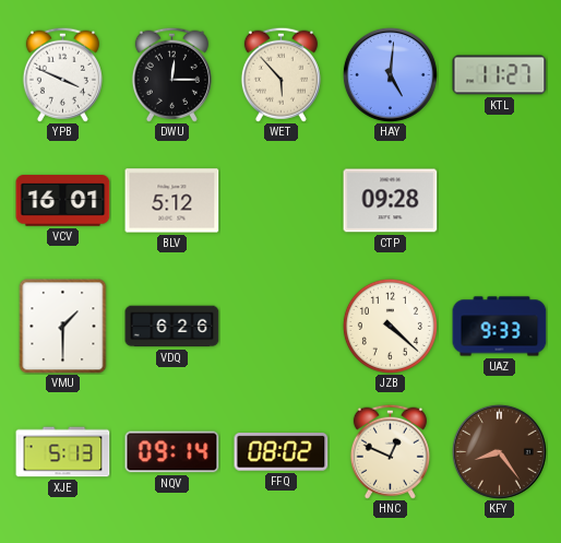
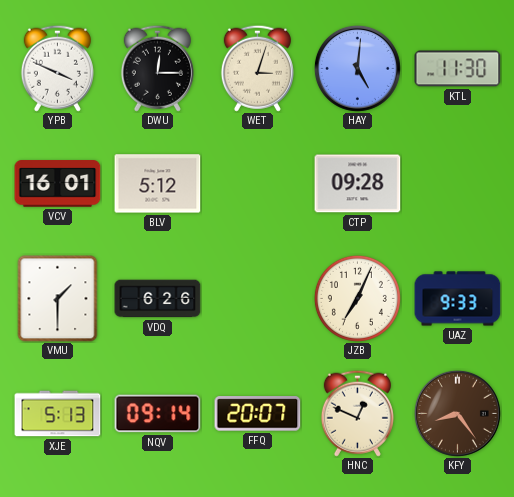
WET: 5:53 -> 3:03 (257, 68)
KTL: 11:27 -> 11:30 (458, 69)
JZB: 4:22 -> 7:04 (357, 298)
FFQ: 08:02 -> 20:07 (258, 414)
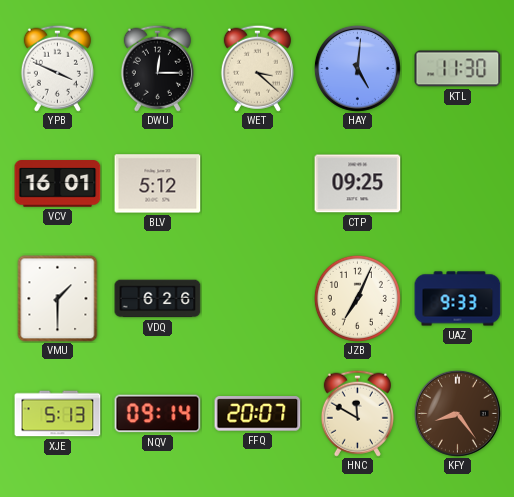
WET: 3:03 -> 3:22 (257, 68)
CTP: 09:28 -> 09:25 (358, 184)
HNC: 12:49 -> 11:50 (357, 413)
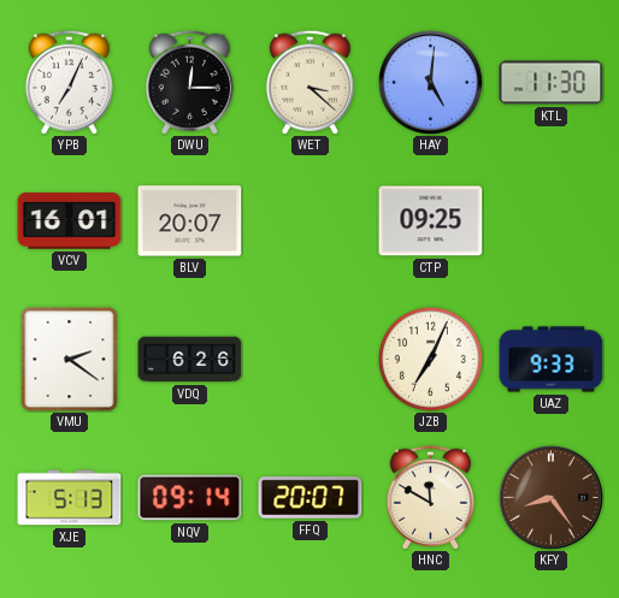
YPB: 3:49 -> 7:04 (69, 82)
BLV: 5:12 -> 20:07 (190, 221)
VMU: 1:30 -> 2:21 (70, 360)
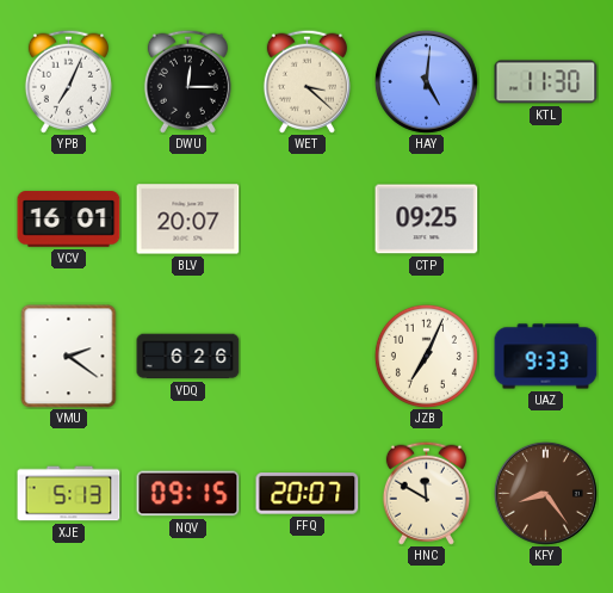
NQV: 09:14 -> 09:15 (188, 494)
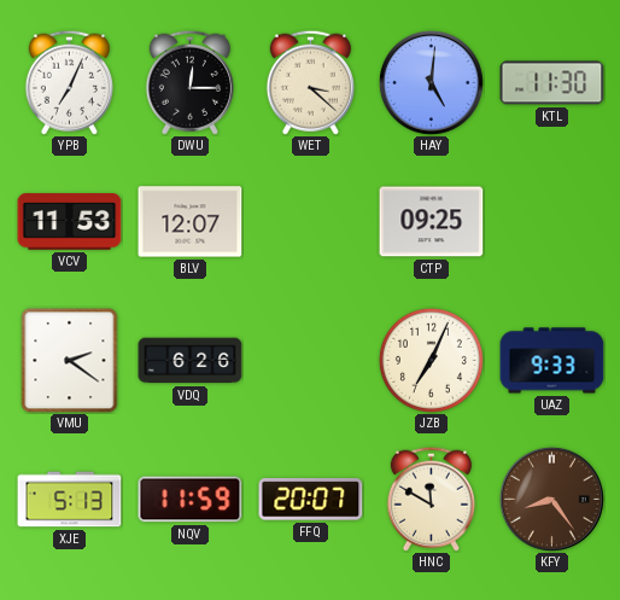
VCV: 16:01 -> 11:53 (70, 222)
BLV: 20:07 -> 12:07 (191, 222)
NQV: 09:15 -> 11:59 (191, 500)
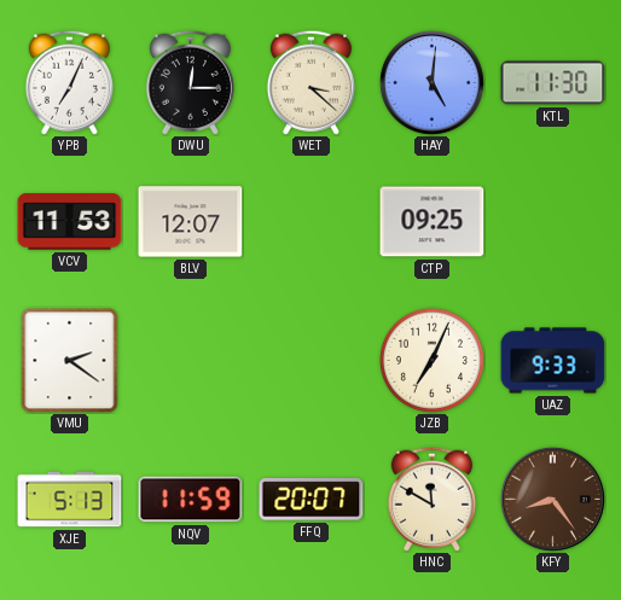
VDQ: 6:26 -> none (191, 361)
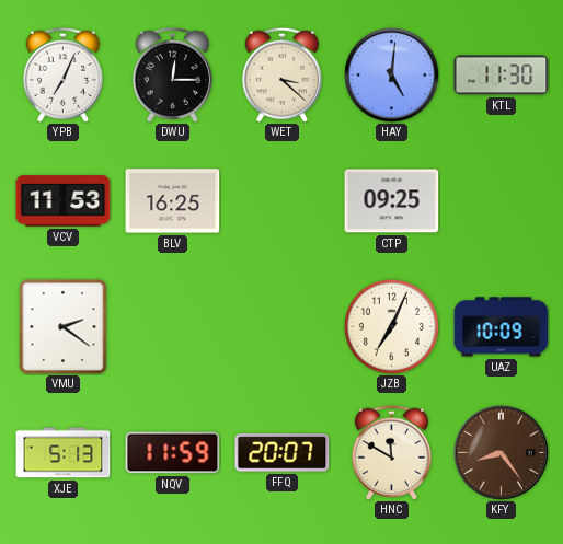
BLV: 12:07 -> 16:25 (173, 201)
UAZ: 9:33 -> 10:09 (502, 327)
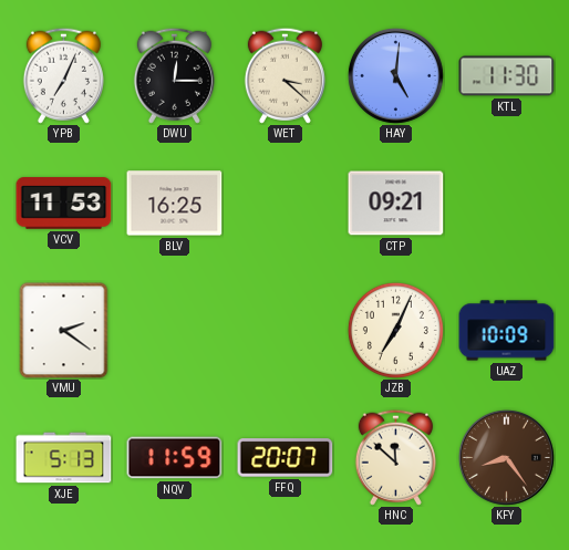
CTP: 09:25 -> 09:21 (396, 204)
HNC: 11:50 -> 11:52 (395, 457)
